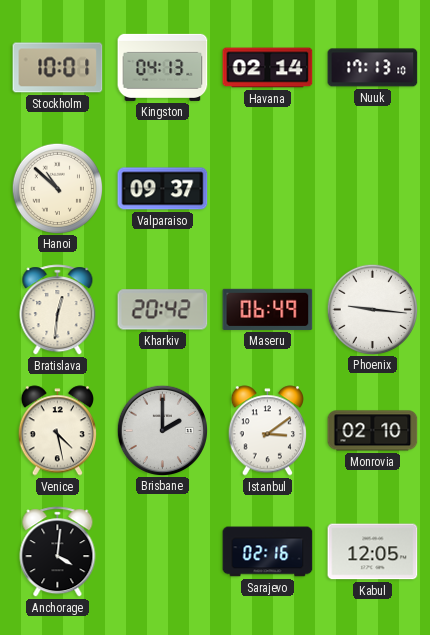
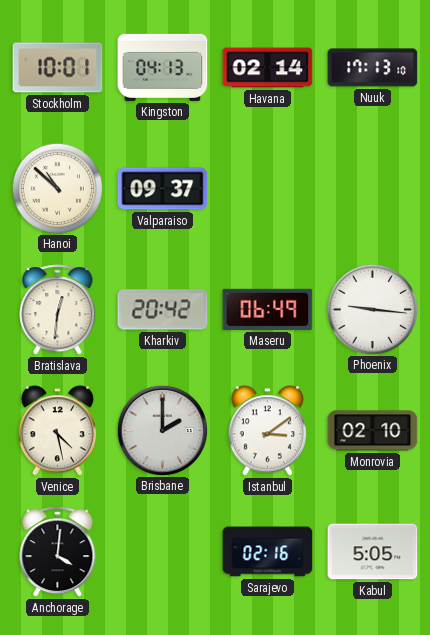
Kabul: 12:05 -> 5:05 (373, 552)
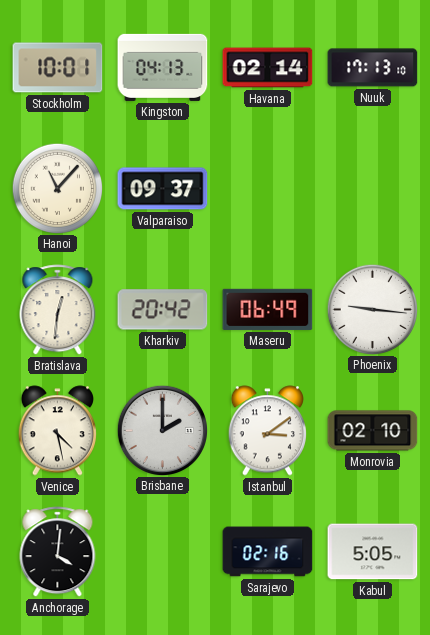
Hanoi: 10:52 -> 11:07 (57, 188)
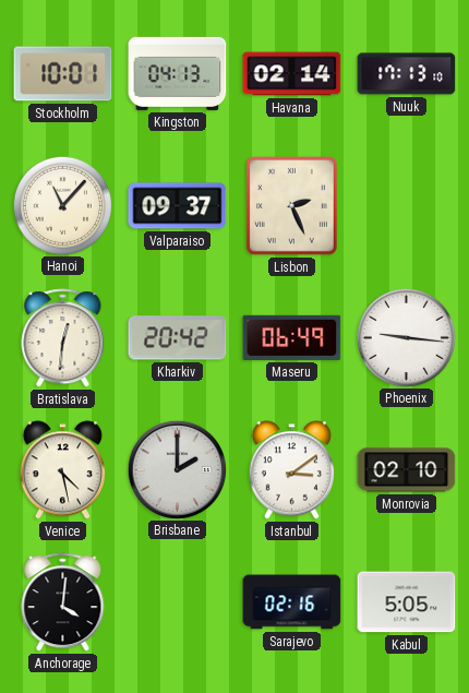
Lisbon: none -> 2:26 (291, 205)
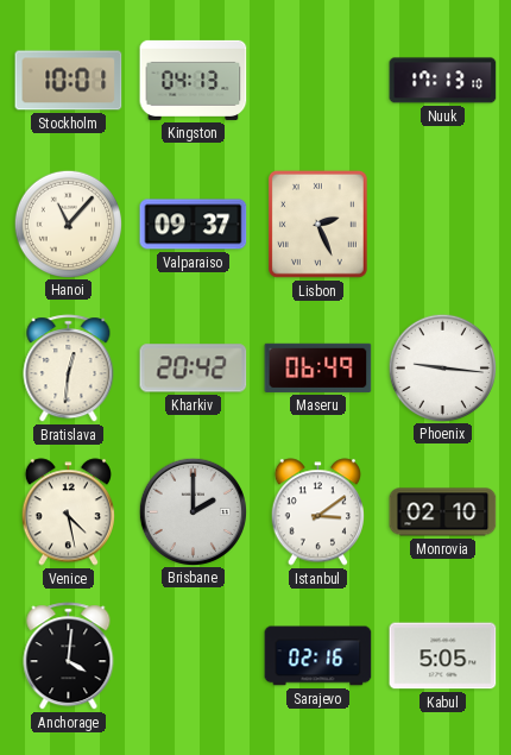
Havana: 02:14 -> none (292, 74)
